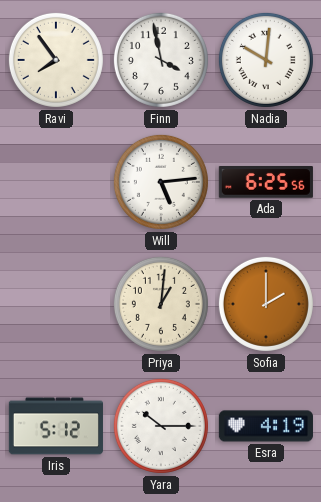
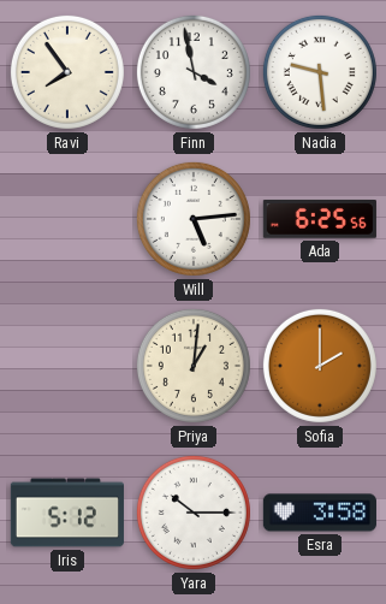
Nadia: 10:01 -> 9:29 (320, 72)
Esra: 4:19 -> 3:58 (320, 513)
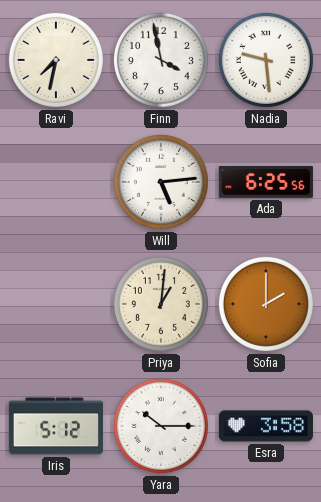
Ravi: 7:54 -> 7:32 (56, 60)
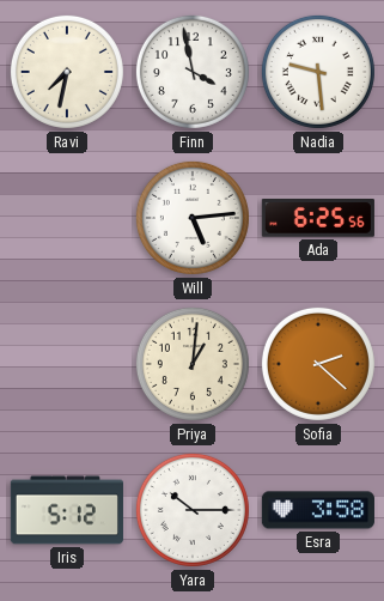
Sofia: 2:00 -> 2:22 (318, 364)
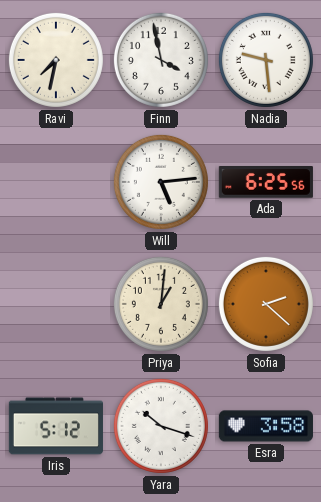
Yara: 10:15 -> 10:18 (161, 426)
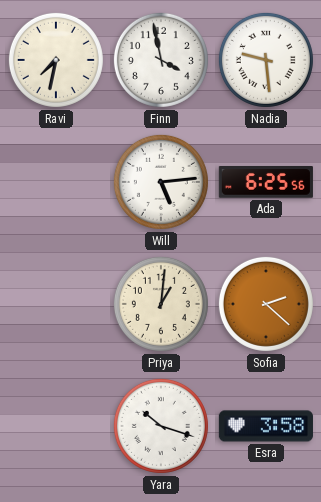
Iris: 5:12 -> none (56, 426)
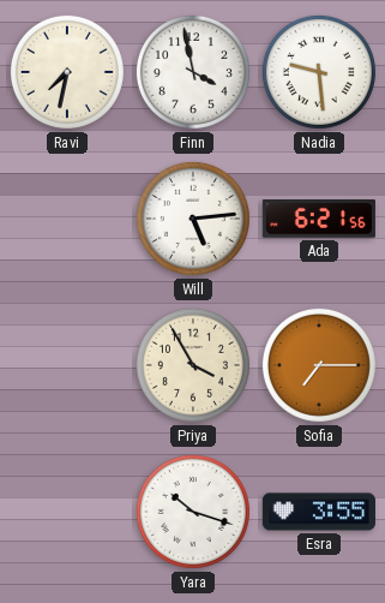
Ada: 6:25 -> 6:21 (319, 220)
Priya: 1:01 -> 3:55 (193, 365)
Sofia: 2:22 -> 7:15 (319, 365)
Esra: 3:58 -> 3:55 (319, 512)
